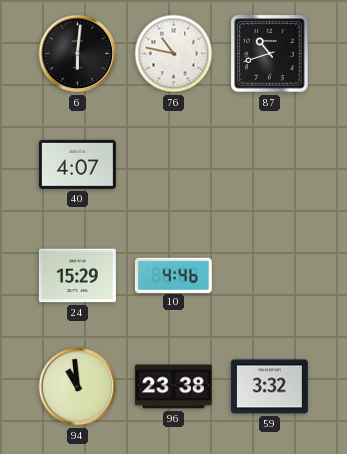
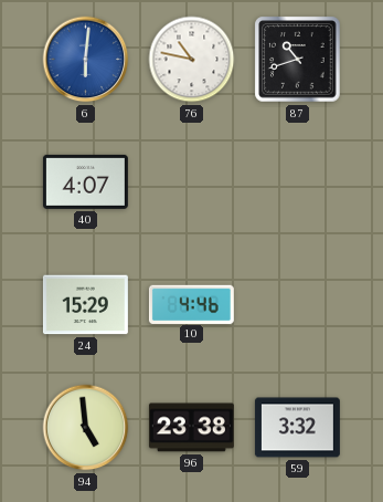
6 dial: black -> blue (86, 60)
94: 10:59 -> 4:59 (86, 428)
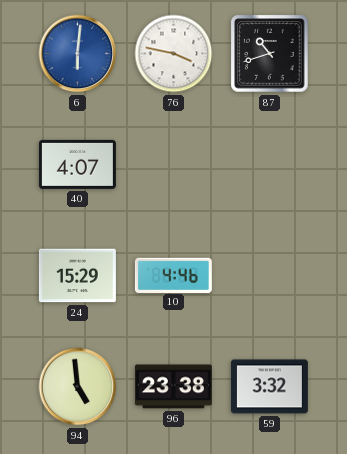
76: 10:47 -> 3:47 (174, 54)
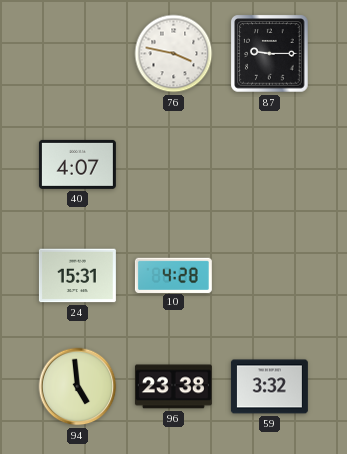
6: 6:01 -> none (78, 54)
87: 10:42 -> 9:15 (270, 54)
24: 15:29 -> 15:31 (77, 276)
10: 4:46 -> 4:28 (173, 275)
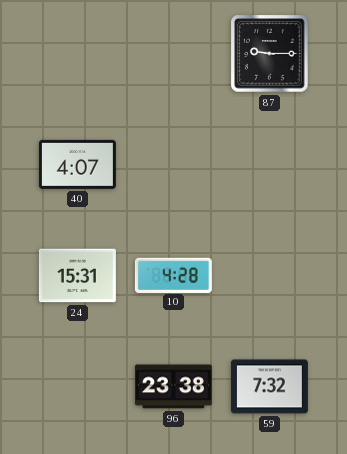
76: 3:47 -> none (174, 54)
94: 4:59 -> none (78, 387)
59: 3:32 -> 7:32 (269, 387)
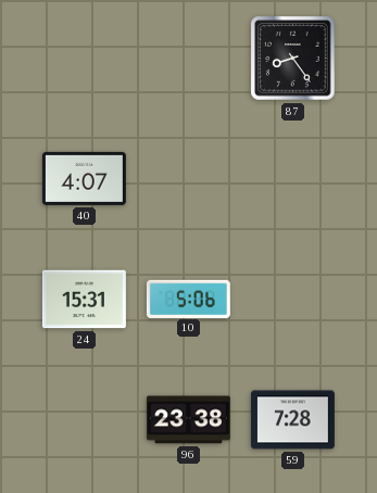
87: 9:15 -> 8:24 (293, 59)
10: 4:28 -> 5:06 (188, 299)
59: 7:32 -> 7:28 (292, 420)
